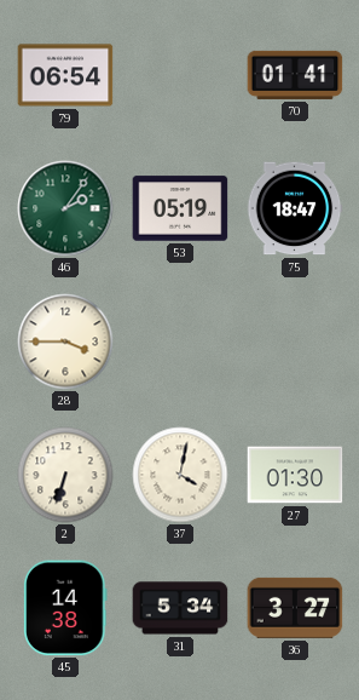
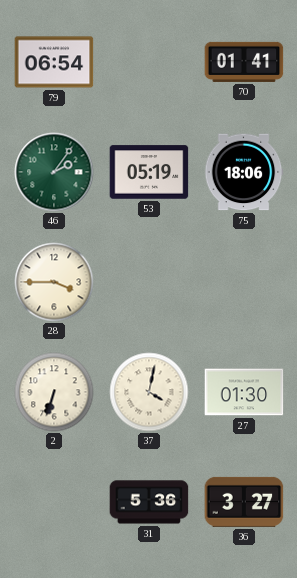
75: 18:47 -> 18:06 (244, 172)
45: 14:38 -> none (66, 608)
31: 5:34 -> 5:36 (149, 502)
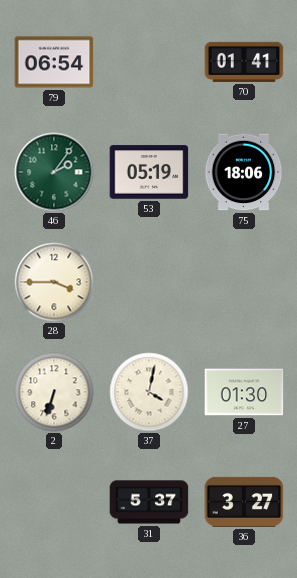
31: 5:36 -> 5:37 (149, 502)
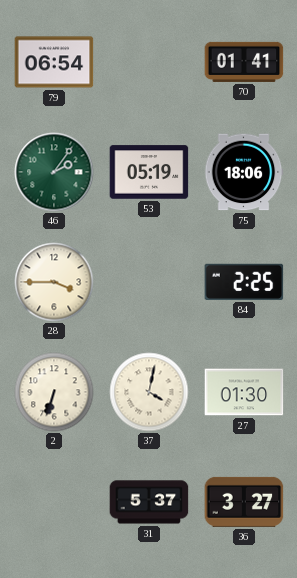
84: none -> 2:25 (244, 282)
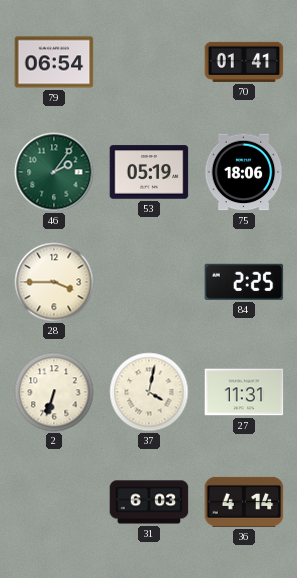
27: 01:30 -> 11:31 (244, 392)
31: 5:37 -> 6:03 (149, 502)
36: 3:27 -> 4:14 (244, 502)
